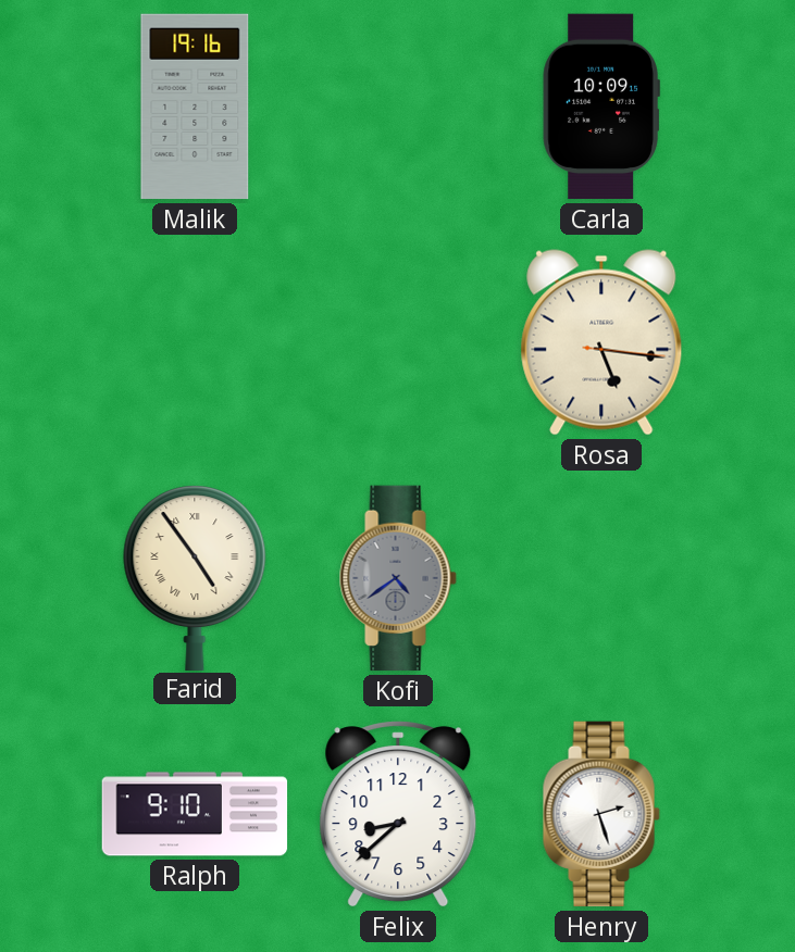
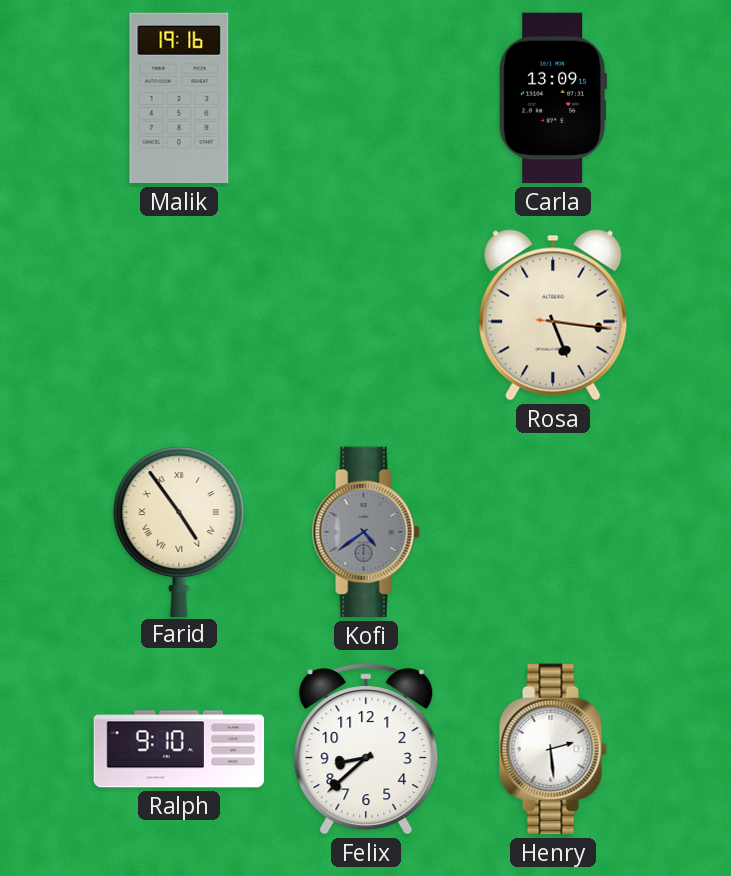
Carla: 10:09 -> 13:09 (553, 98)
Henry: 2:27 -> 2:29 (553, 749)
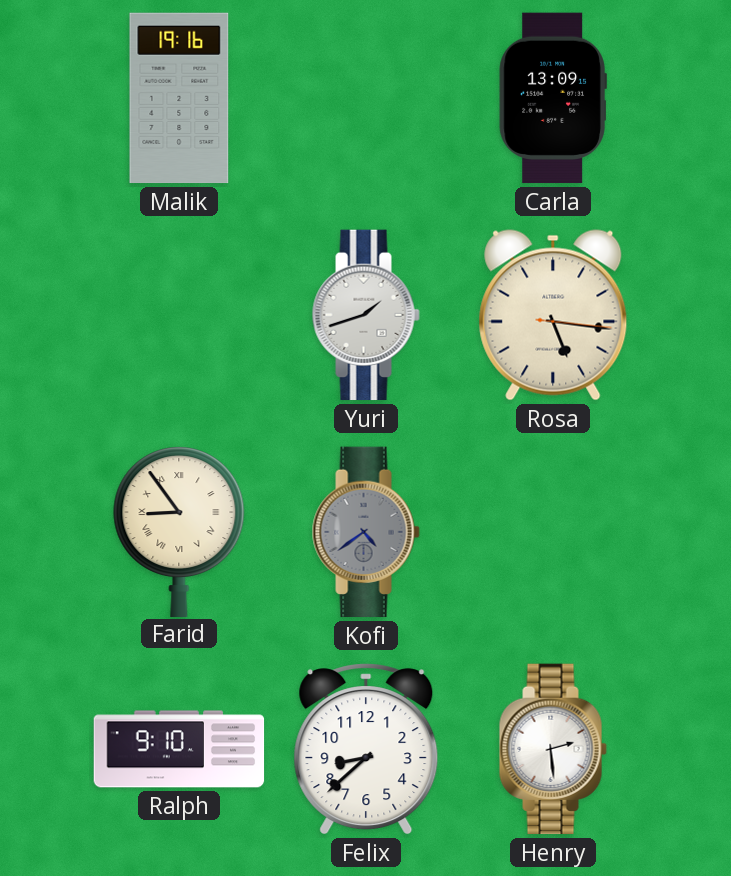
Yuri: none -> 1:42 (366, 315)
Farid: 4:54 -> 8:54 (179, 531)
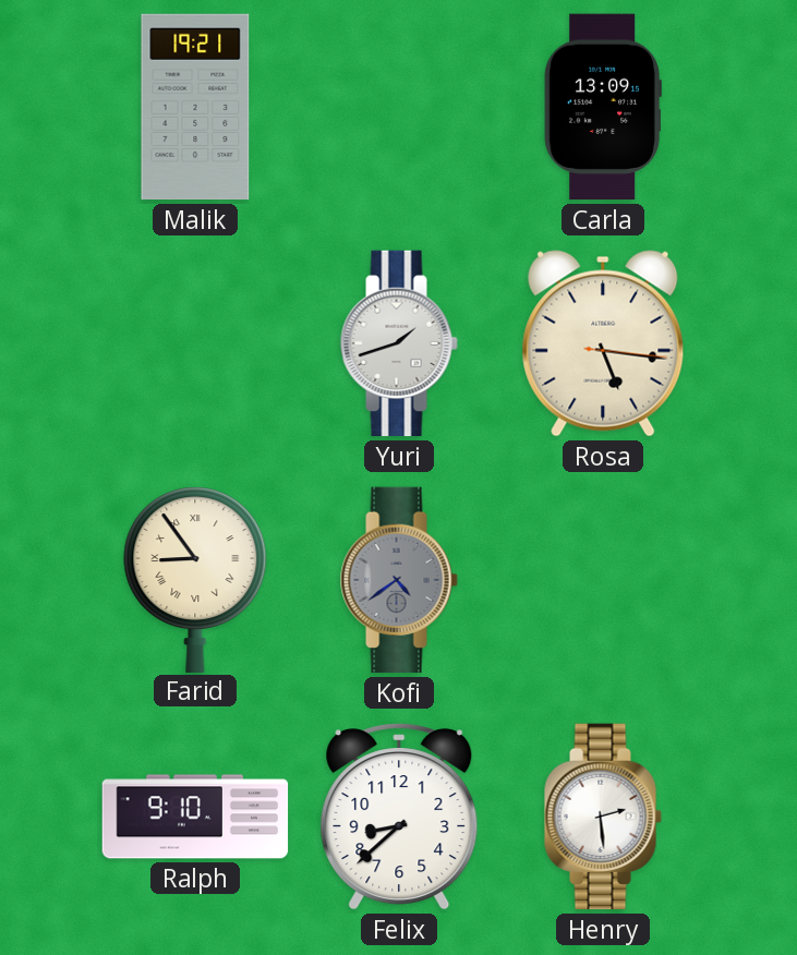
Malik: 19:16 -> 19:21 (195, 107)
